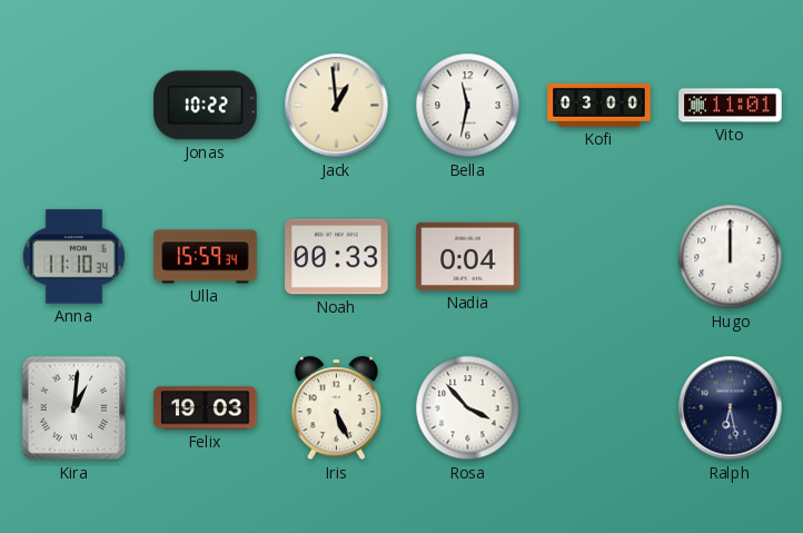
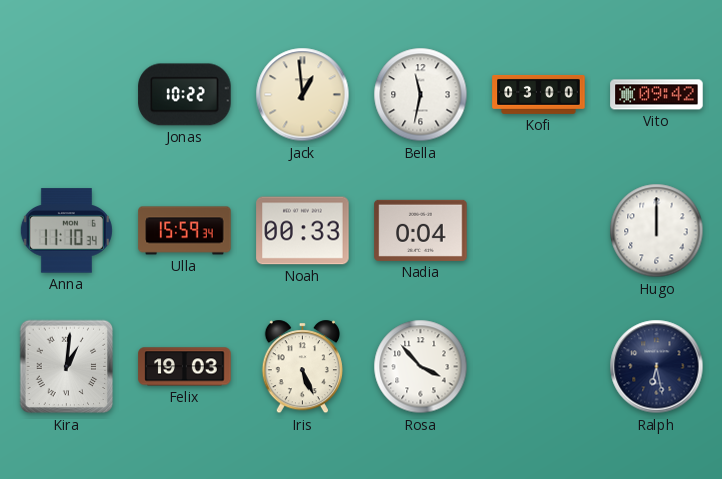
Vito: 11:01 -> 09:42 (657, 95)
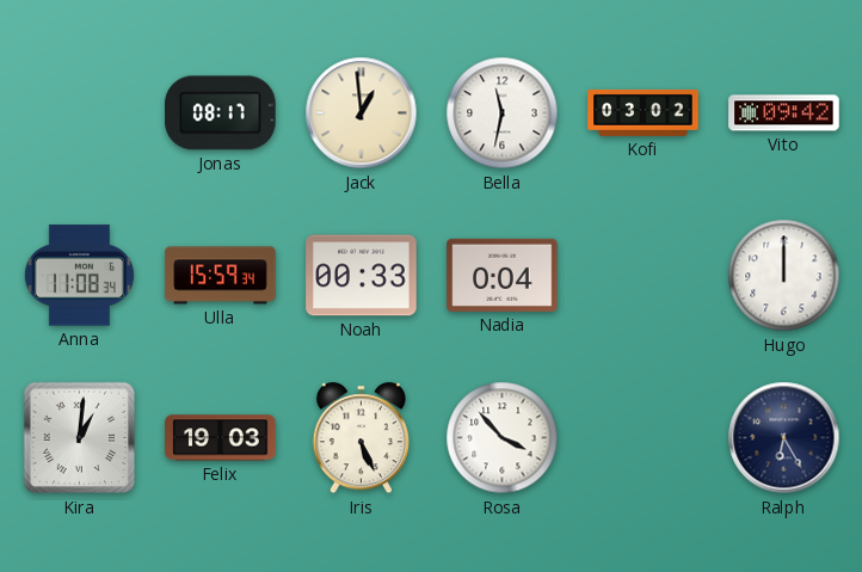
Jonas: 10:22 -> 08:17 (221, 113)
Kofi: 03:00 -> 03:02 (644, 112)
Anna: 11:10 -> 11:08 (79, 276)
Ralph: 6:28 -> 6:25 (784, 438)
